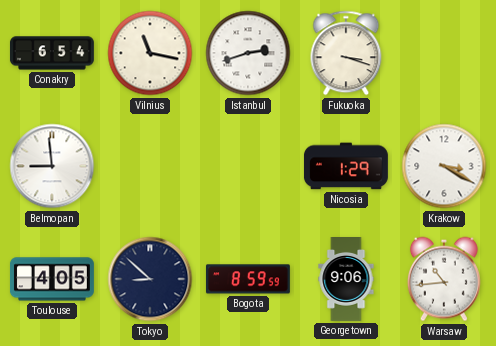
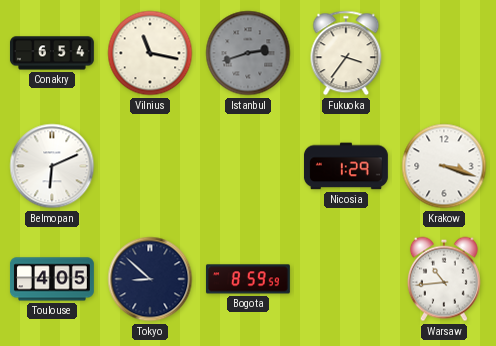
Istanbul dial: white -> grey (248, 53)
Fukuoka: 3:18 -> 3:36 (346, 53)
Belmopan: 8:59 -> 6:11 (52, 166)
Krakow: 3:20 -> 3:18 (444, 166)
Georgetown: 9:06 -> none (346, 280)
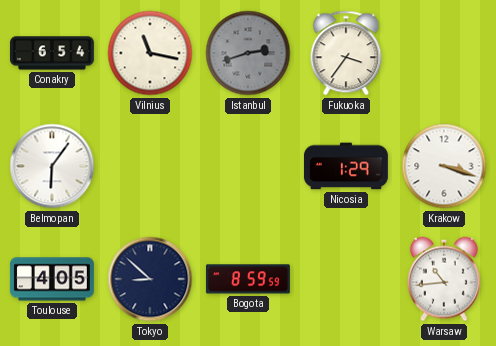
Belmopan: 6:11 -> 6:06 (52, 166)
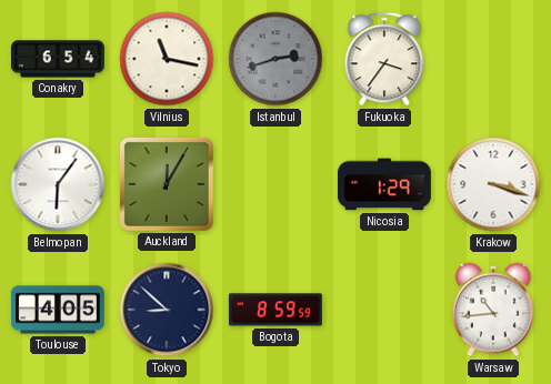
Auckland: none -> 12:05 (167, 184)
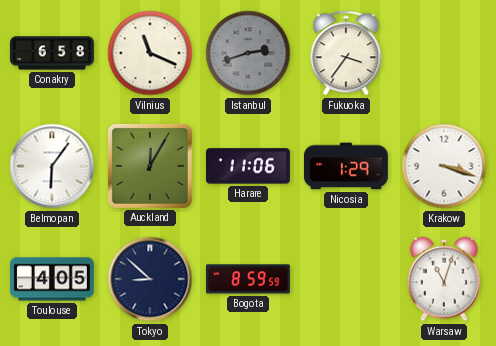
Conakry: 6:54 -> 6:58 (52, 53)
Vilnius: 11:17 -> 11:19 (150, 53)
Harare: none -> 11:06 (248, 166)
Warsaw: 10:44 -> 11:03 (444, 279)
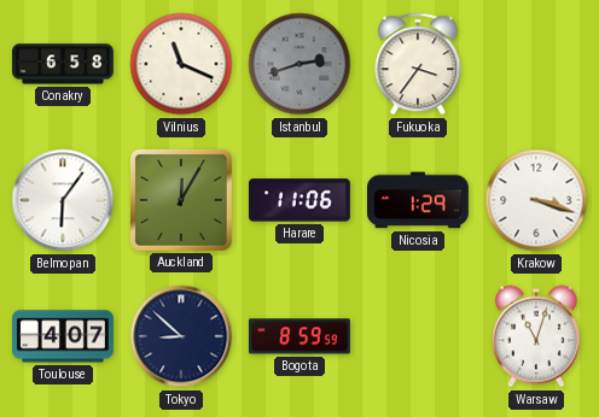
Toulouse: 4:05 -> 4:07 (63, 336)
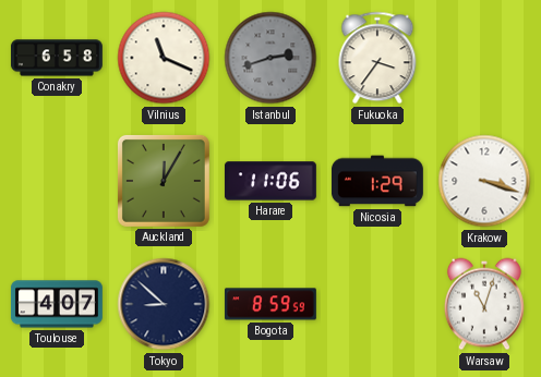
Belmopan: 6:06 -> none (63, 200)
